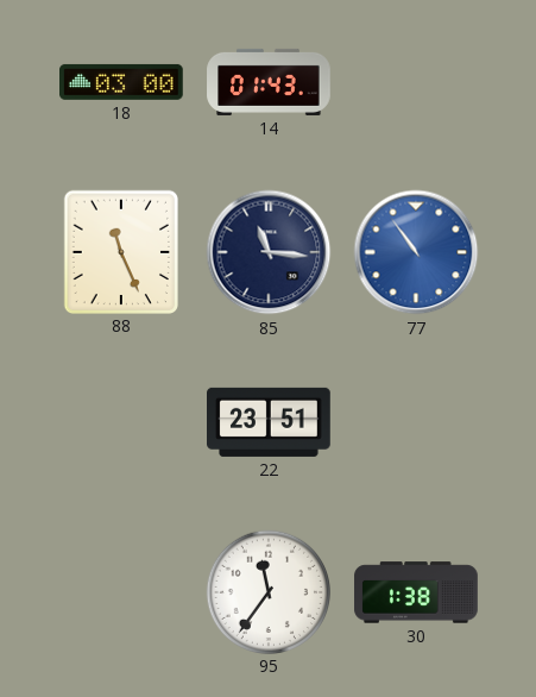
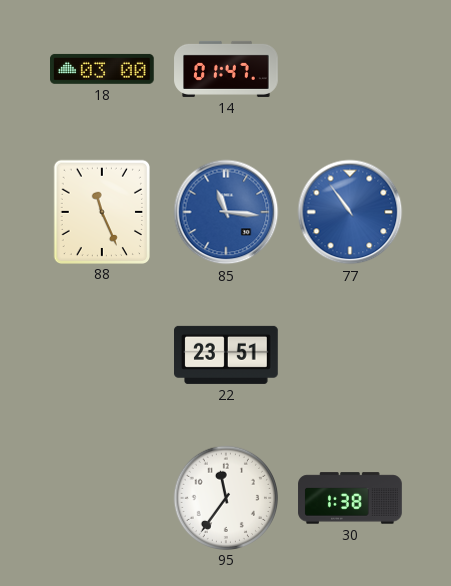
14: 01:43 -> 01:47 (226, 69)
85 dial: navy -> blue (226, 212)
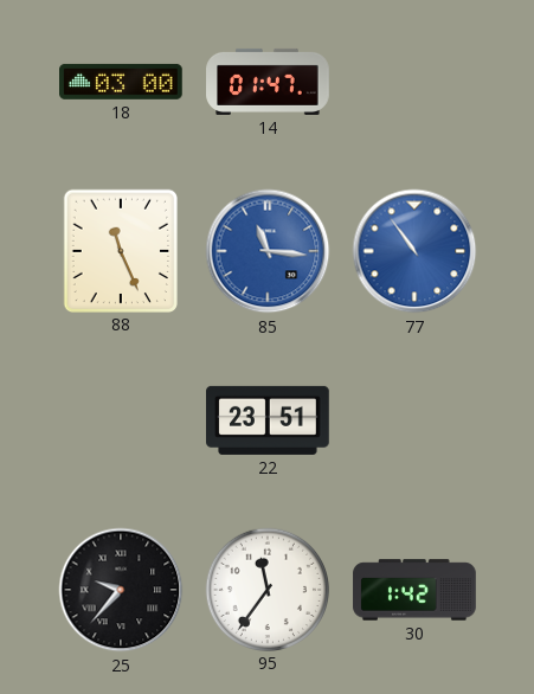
25: none -> 9:37 (121, 590)
30: 1:38 -> 1:42 (414, 590)
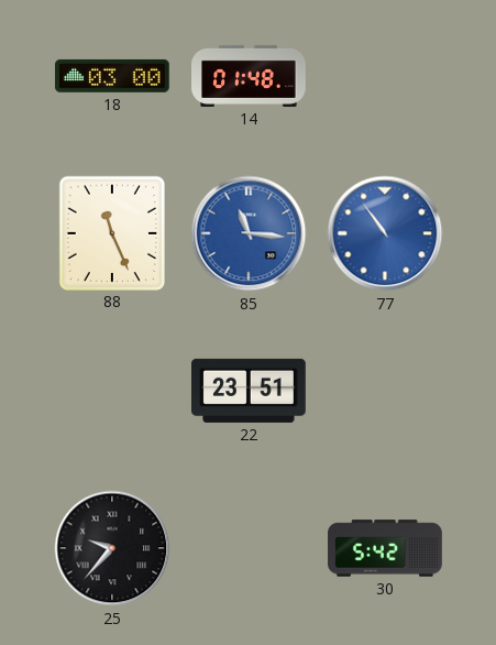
14: 01:47 -> 01:48 (249, 76)
95: 11:36 -> none (266, 589)
30: 1:42 -> 5:42 (385, 548)
